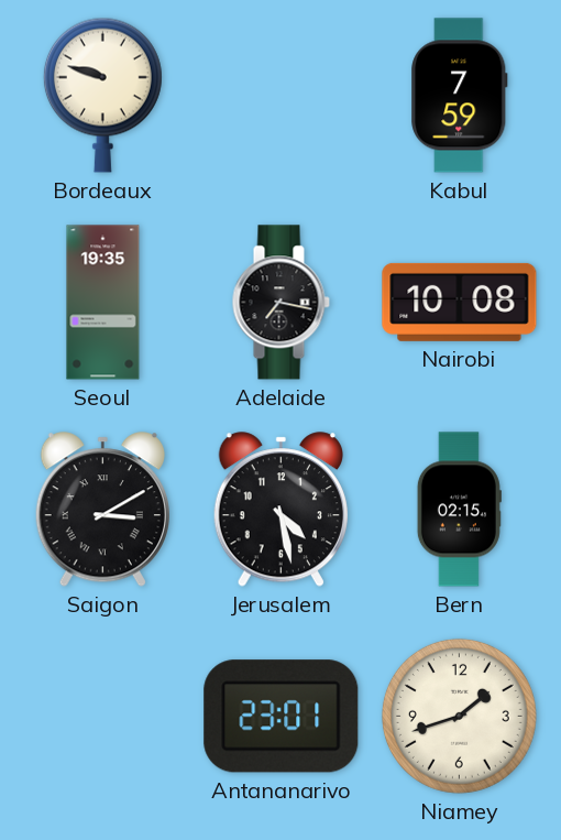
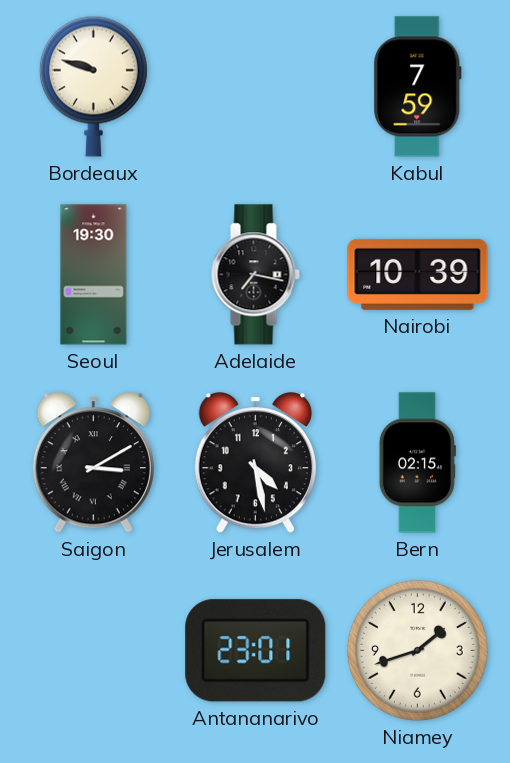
Seoul: 19:35 -> 19:30 (94, 275)
Nairobi: 10:08 -> 10:39 (418, 274)
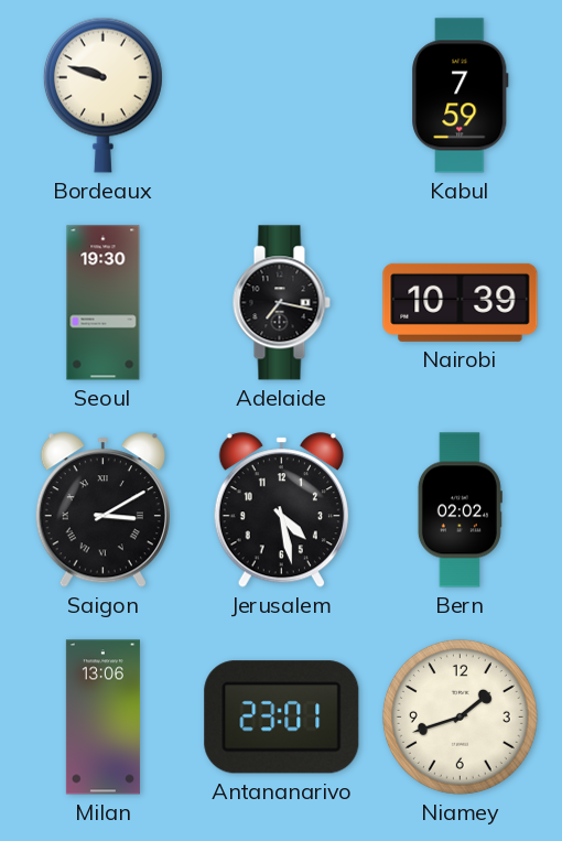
Bern: 02:15 -> 02:02 (460, 510)
Milan: none -> 13:06 (102, 718)
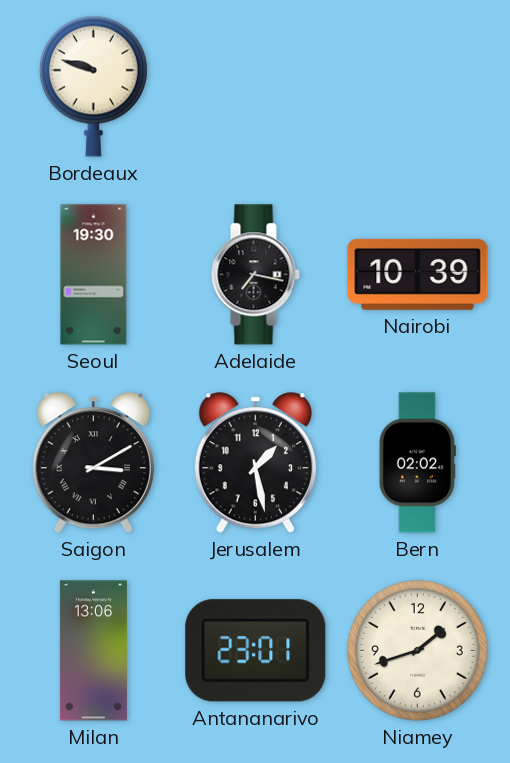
Kabul: 7:59 -> none (461, 96)
Jerusalem: 4:28 -> 1:28 (255, 463)
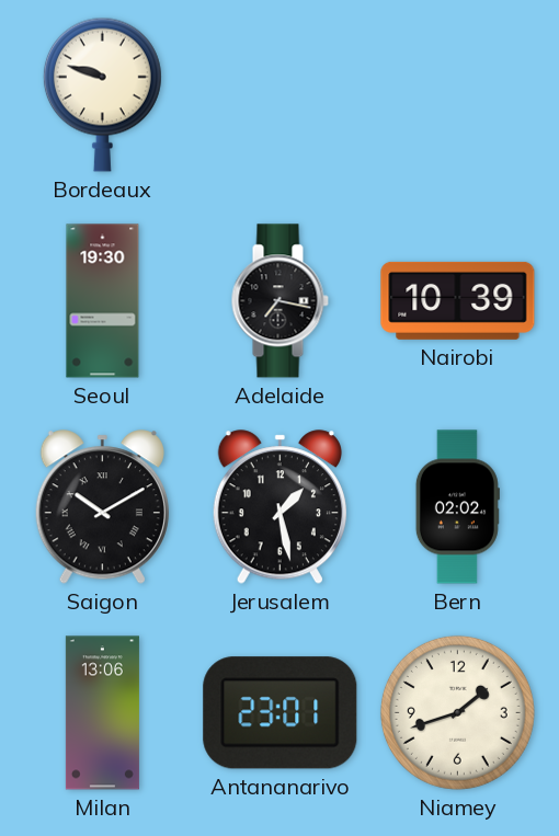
Saigon: 3:10 -> 10:10 (102, 507)
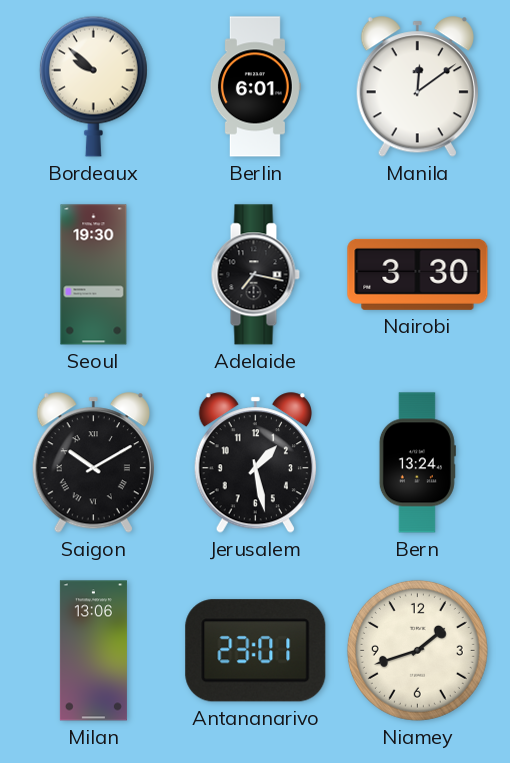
Bordeaux: 9:48 -> 9:52 (93, 86)
Berlin: none -> 6:01 (255, 87)
Manila: none -> 12:09 (417, 87)
Nairobi: 10:39 -> 3:30 (418, 274)
Bern: 02:02 -> 13:24 (417, 463)
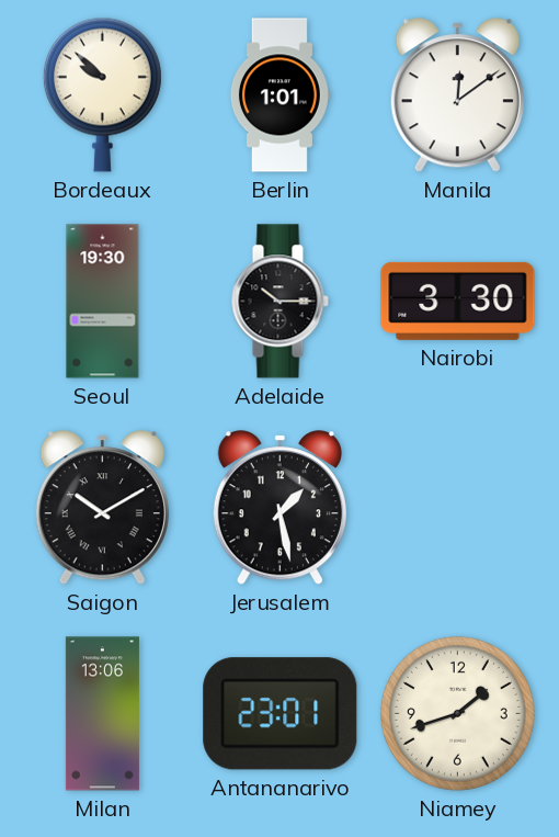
Berlin: 6:01 -> 1:01 (279, 95)
Adelaide: 7:17 -> 10:15 (279, 302)
Bern: 13:24 -> none (417, 463)
